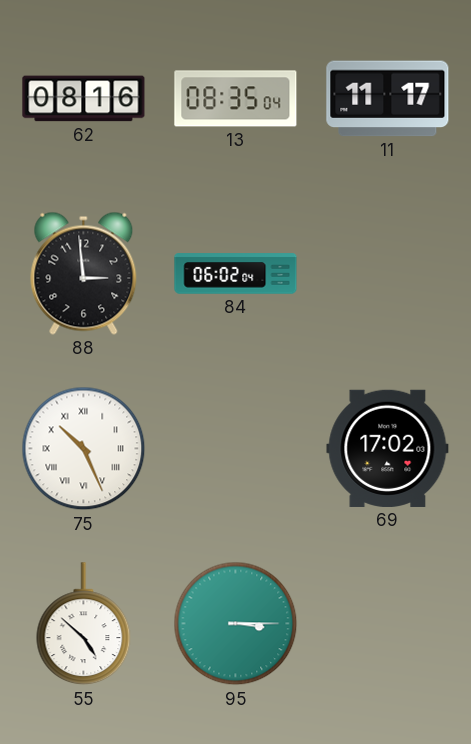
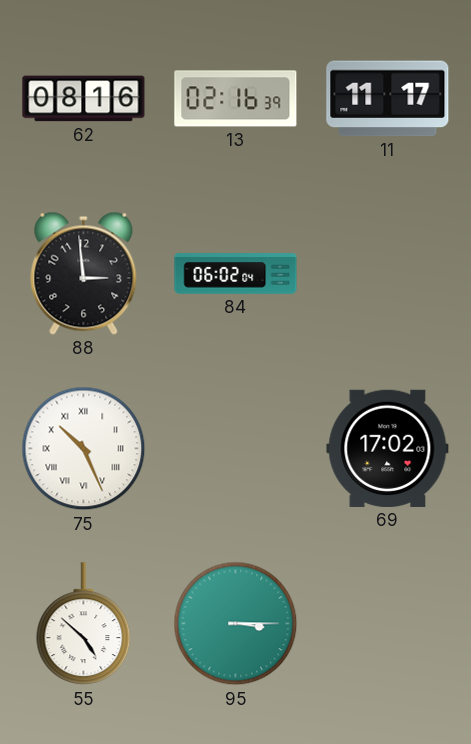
13: 08:35 -> 02:16 (236, 99)
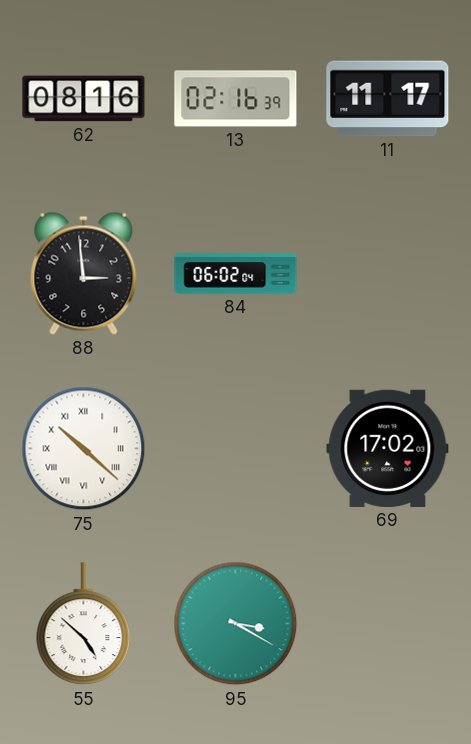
75: 10:26 -> 10:22 (84, 449)
95: 3:15 -> 3:20 (236, 624)
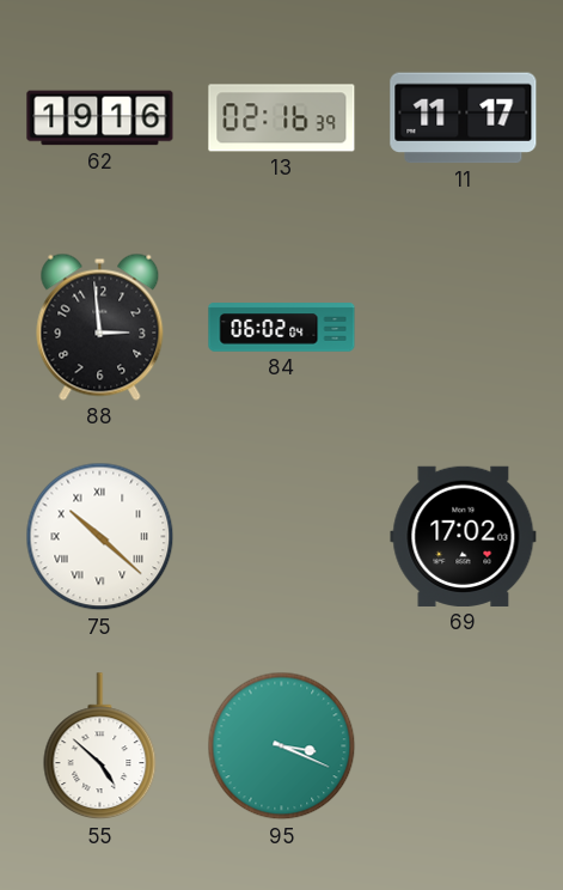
62: 08:16 -> 19:16 (100, 118)
95: 3:20 -> 3:19 (282, 746)
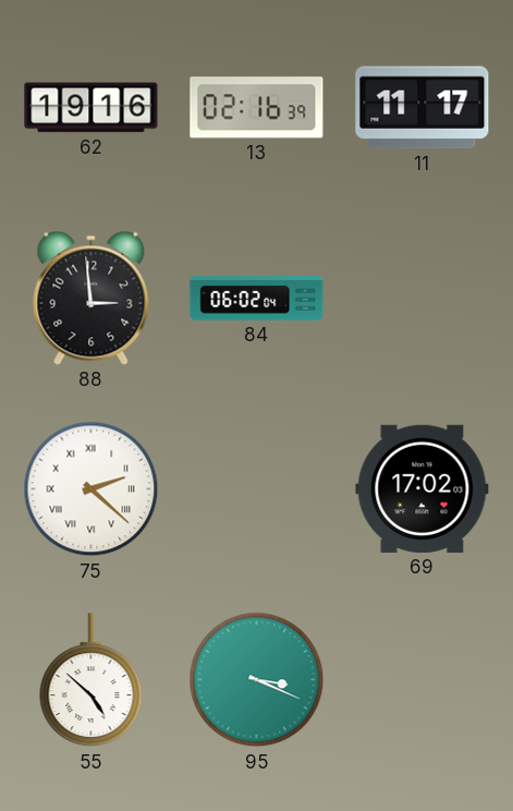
75: 10:22 -> 2:22 (91, 489)
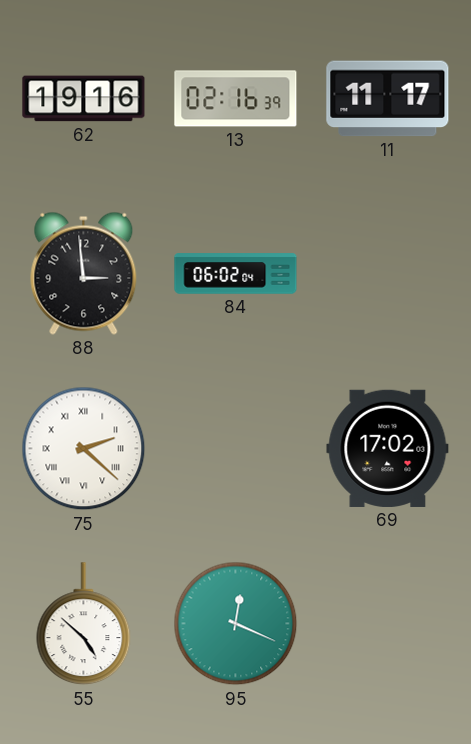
95: 3:19 -> 12:19 (236, 624)
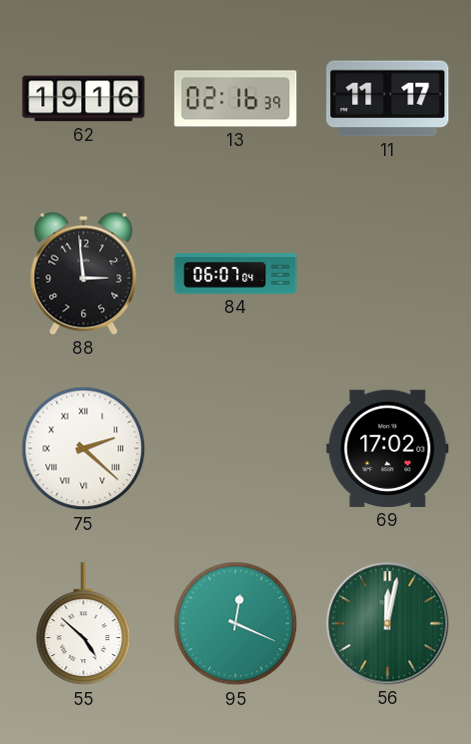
84: 06:02 -> 06:07 (236, 274)
56: none -> 12:02 (388, 624)
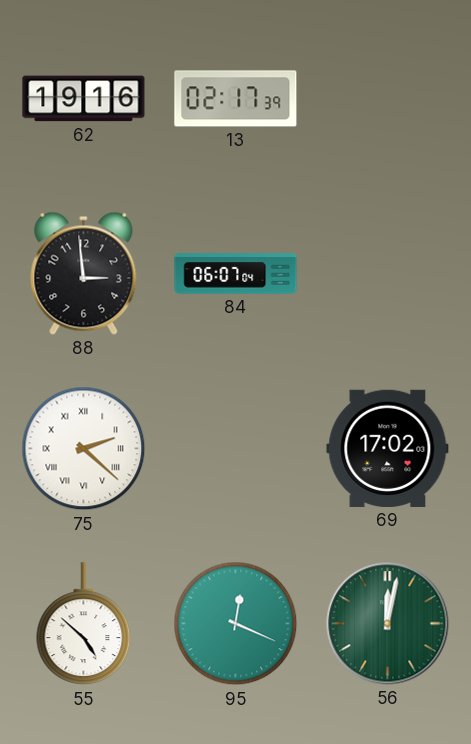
13: 02:16 -> 02:17 (236, 99)
11: 11:17 -> none (388, 99)
